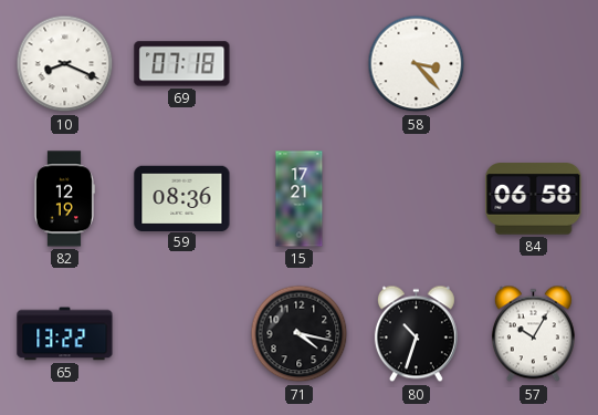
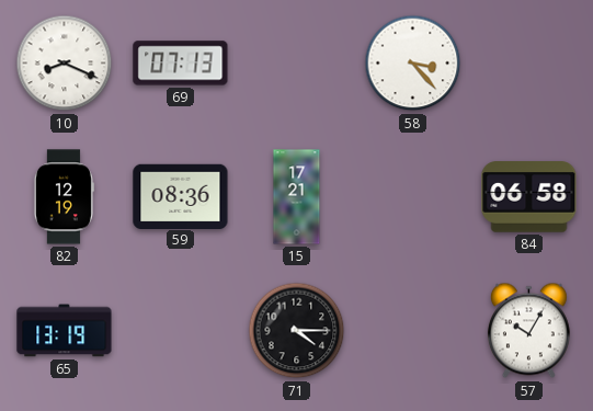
69: 07:18 -> 07:13 (181, 64)
65: 13:22 -> 13:19 (65, 331)
71: 4:17 -> 4:15 (297, 331)
80: 10:33 -> none (416, 334)
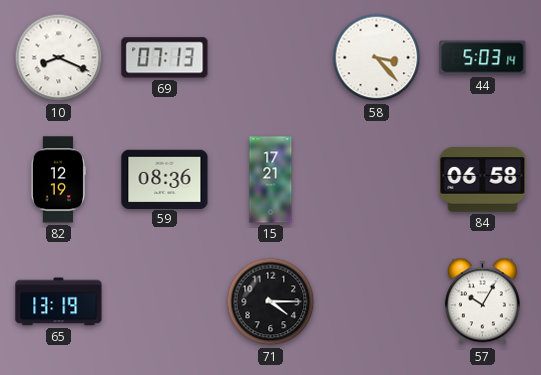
44: none -> 5:03 (483, 58)
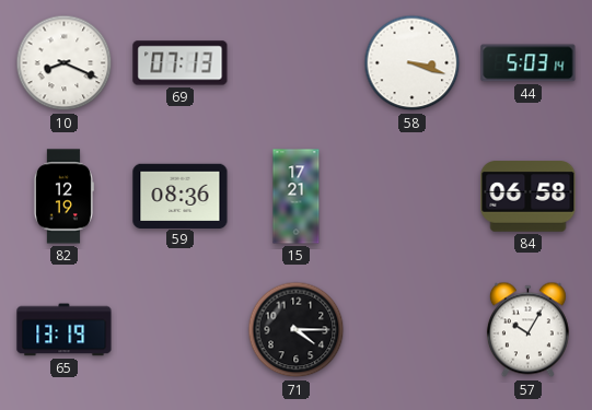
58: 3:23 -> 3:18 (413, 63)
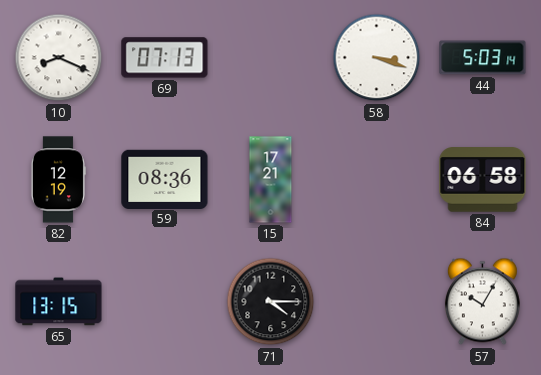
65: 13:19 -> 13:15 (59, 302)
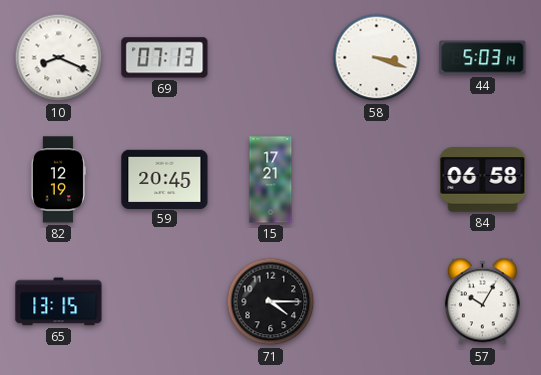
59: 08:36 -> 20:45 (165, 179)
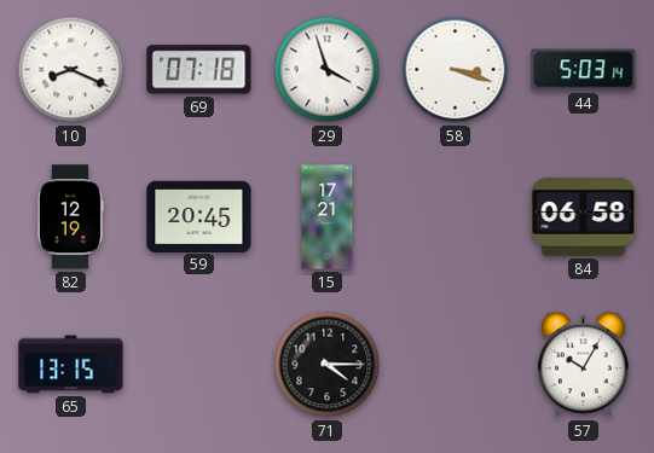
69: 07:13 -> 07:18 (199, 70)
29: none -> 3:57 (328, 70)
